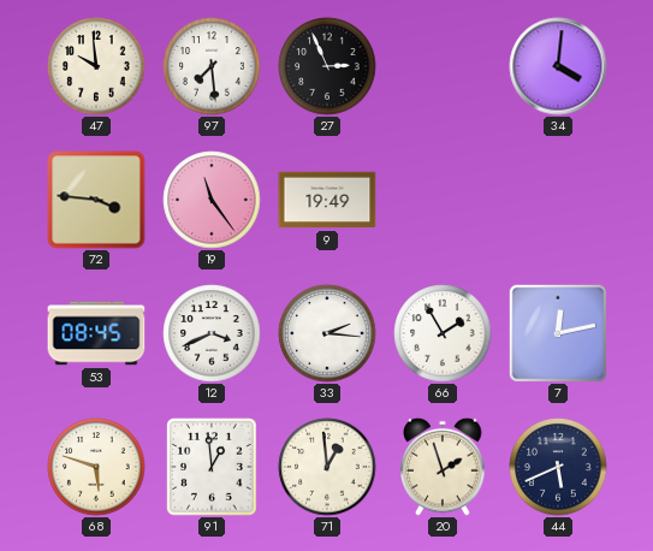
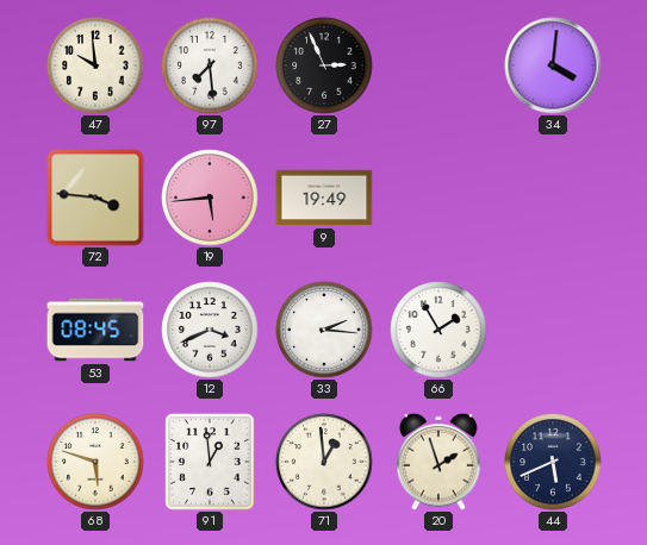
19: 11:24 -> 5:44 (210, 198)
7: 12:13 -> none (558, 333)
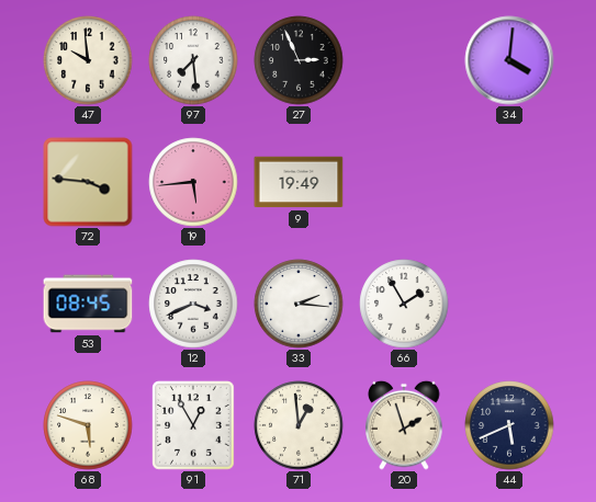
91: 12:59 -> 12:55 (193, 425)
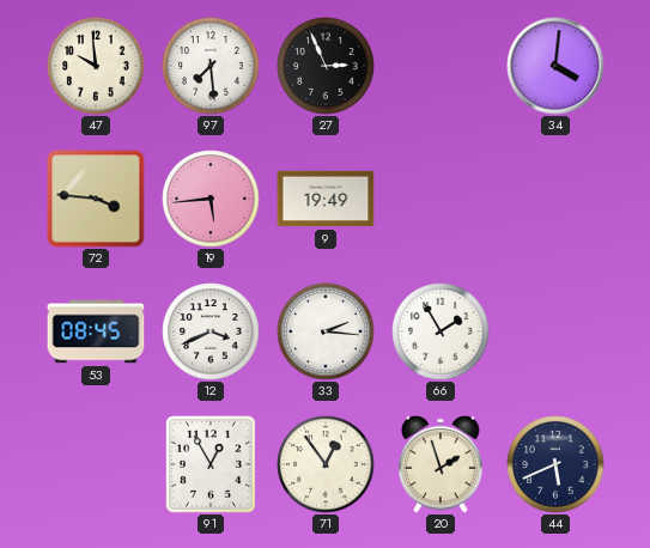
68: 5:48 -> none (88, 425)
71: 12:59 -> 12:54 (326, 464)
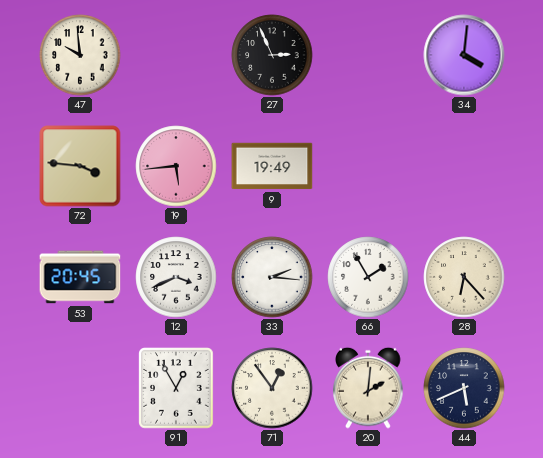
97: 7:29 -> none (211, 66)
53: 08:45 -> 20:45 (80, 277)
28: none -> 6:23 (464, 277)
20: 1:57 -> 2:01 (368, 388)
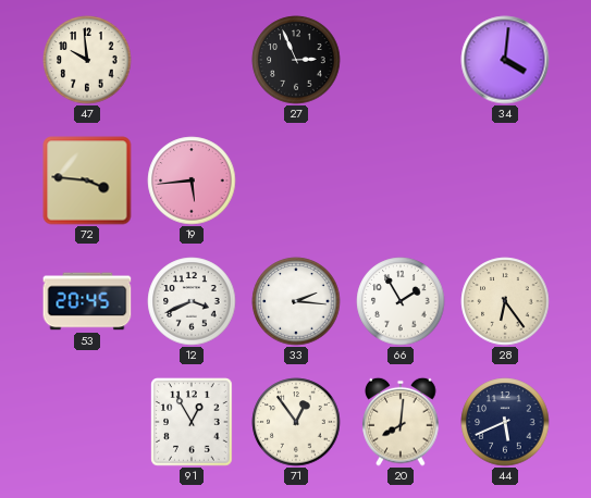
9: 19:49 -> none (272, 166)
28: 6:23 -> 6:24 (505, 301)
20: 2:01 -> 8:01 (401, 422)
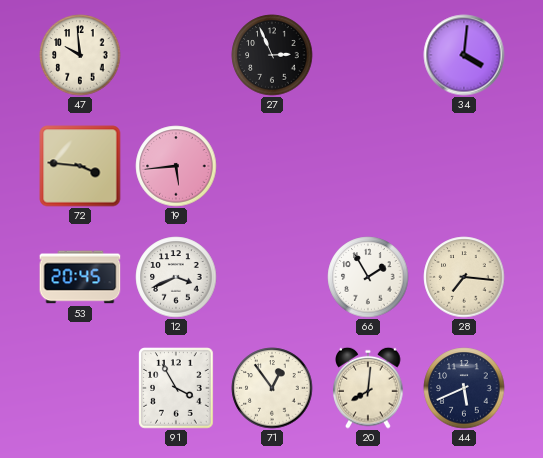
33: 2:16 -> none (296, 301)
28: 6:24 -> 7:16 (464, 277)
91: 12:55 -> 3:55 (176, 388)
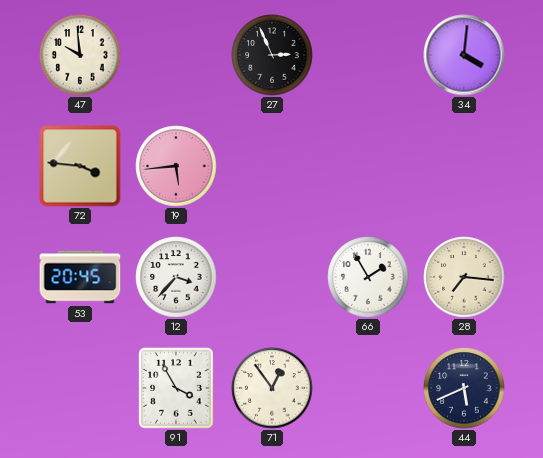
12: 3:41 -> 3:37 (176, 277)
20: 8:01 -> none (368, 388)
